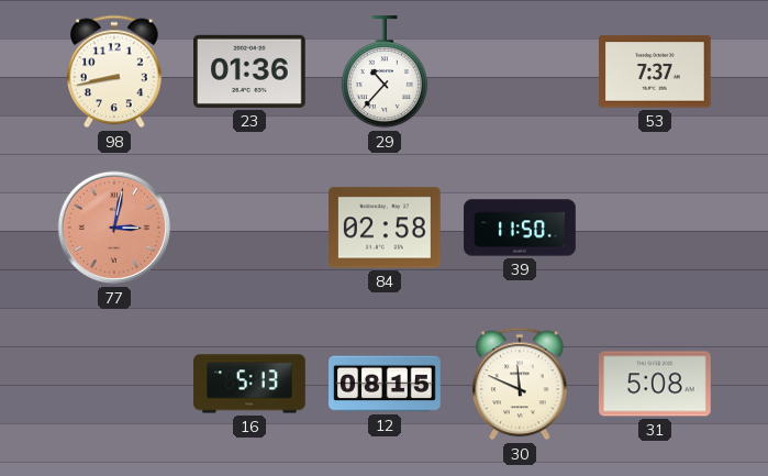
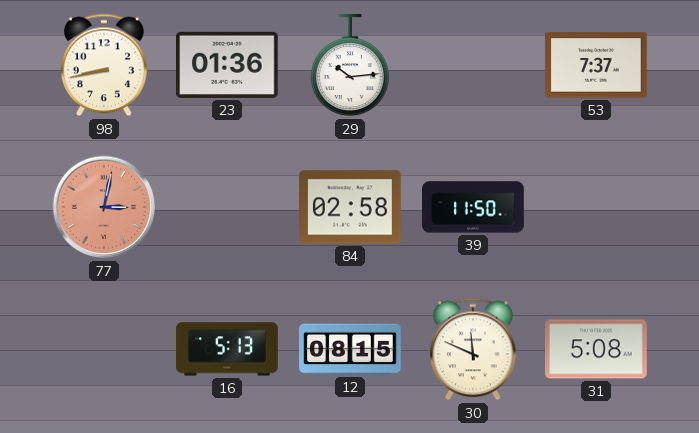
29: 10:37 -> 10:14 (350, 66)
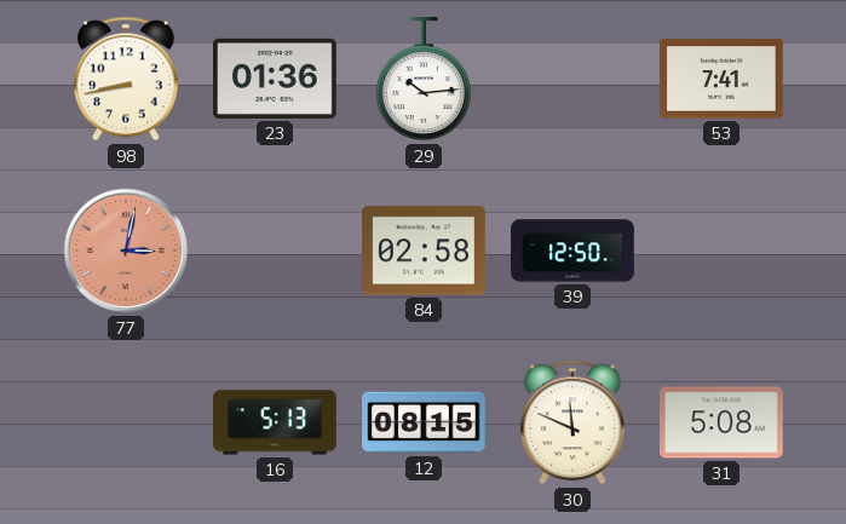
53: 7:37 -> 7:41 (723, 79)
39: 11:50 -> 12:50 (572, 251)
